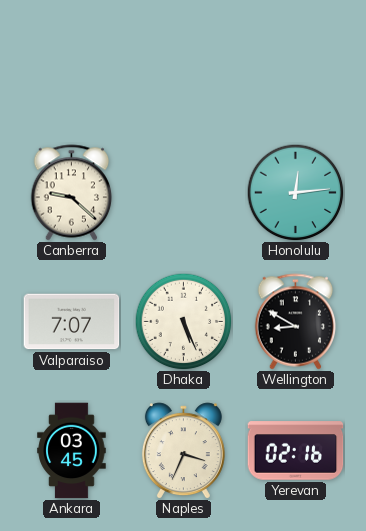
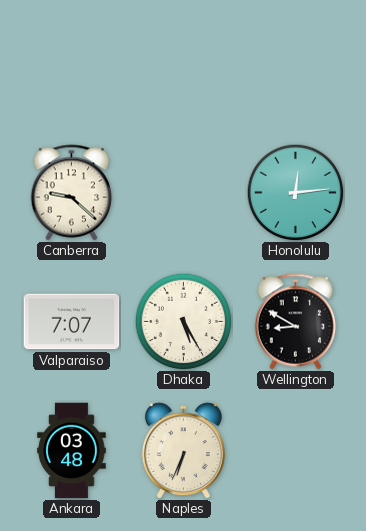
Dhaka: 5:26 -> 5:25 (183, 321)
Ankara: 03:45 -> 03:48 (72, 451)
Naples: 3:34 -> 6:34 (183, 451)
Yerevan: 02:16 -> none (296, 451)
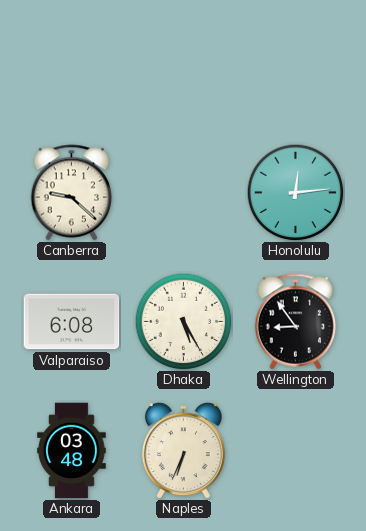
Valparaiso: 7:07 -> 6:08 (72, 322)
Wellington: 8:50 -> 8:54 (296, 322)
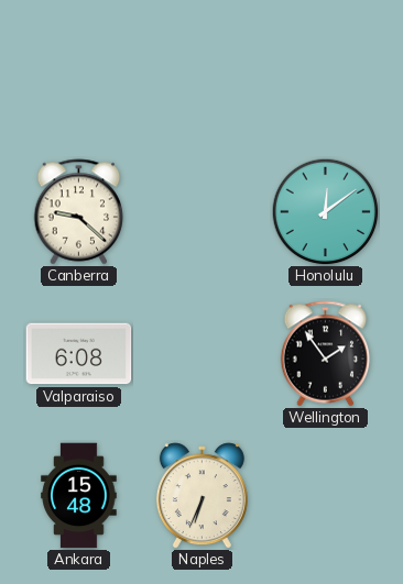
Honolulu: 12:14 -> 12:09 (325, 211)
Dhaka: 5:25 -> none (183, 321)
Wellington: 8:54 -> 1:54 (326, 354)
Ankara: 03:48 -> 15:48 (79, 496)
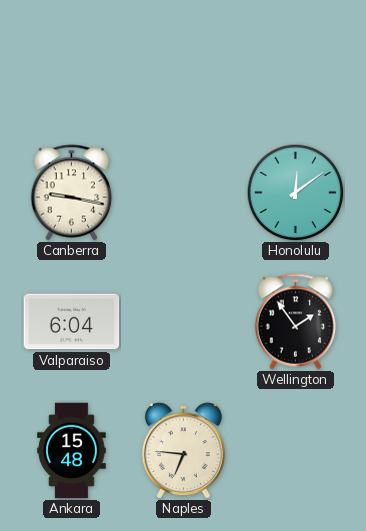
Canberra: 9:22 -> 9:17 (72, 193)
Valparaiso: 6:08 -> 6:04 (72, 322)
Naples: 6:34 -> 6:46 (183, 451)
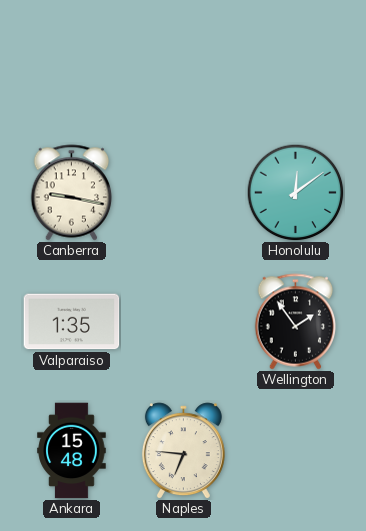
Valparaiso: 6:04 -> 1:35 (72, 322)
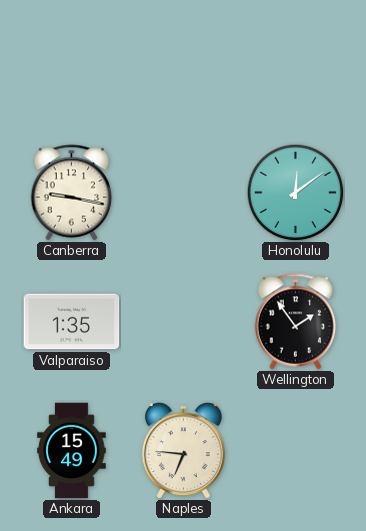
Ankara: 15:48 -> 15:49 (72, 451)
